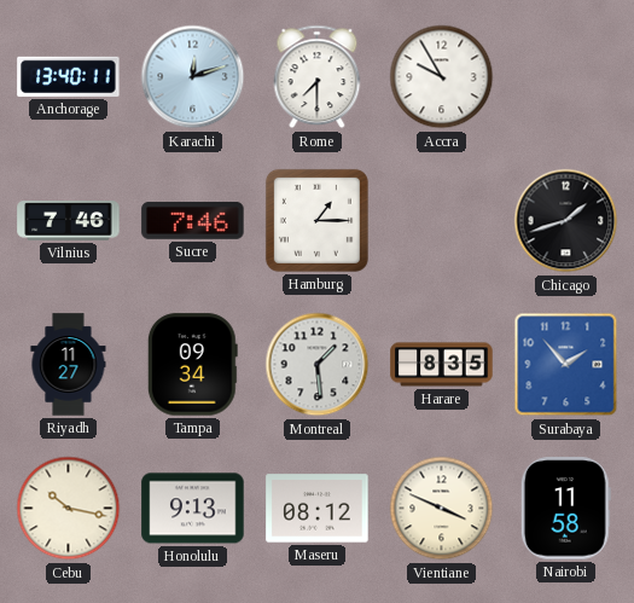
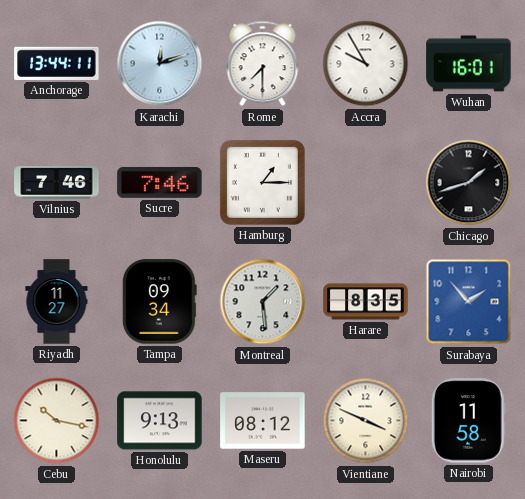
Anchorage: 13:40 -> 13:44 (57, 63)
Wuhan: none -> 16:01 (469, 64)
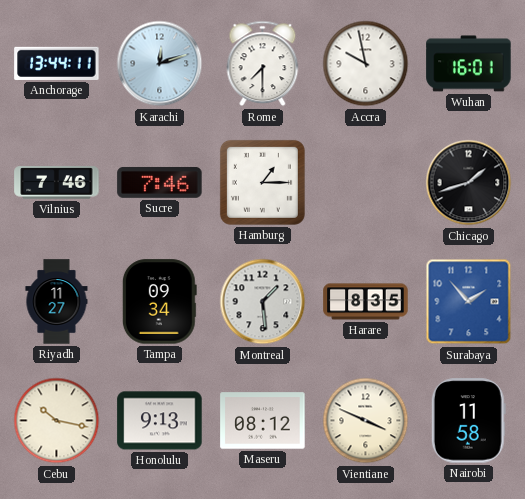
Accra: 9:55 -> 9:58 (366, 64)
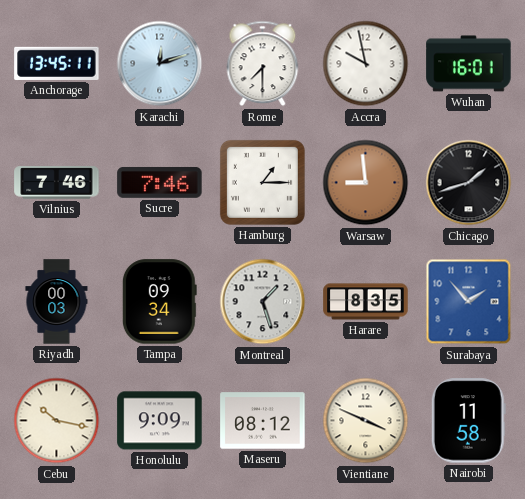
Anchorage: 13:44 -> 13:45 (57, 63)
Warsaw: none -> 8:59 (366, 183)
Riyadh: 11:27 -> 00:03 (57, 302)
Montreal: 1:29 -> 1:27 (263, 302)
Honolulu: 9:13 -> 9:09 (160, 421)
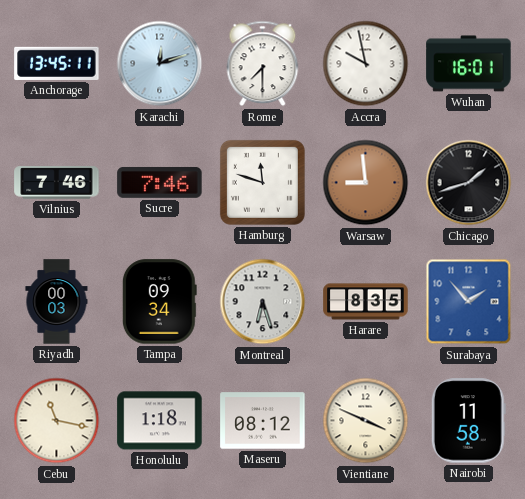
Hamburg: 1:15 -> 11:48 (262, 182)
Montreal: 1:27 -> 6:27 (263, 302)
Cebu: 10:17 -> 11:17 (57, 421)
Honolulu: 9:09 -> 1:18 (160, 421)
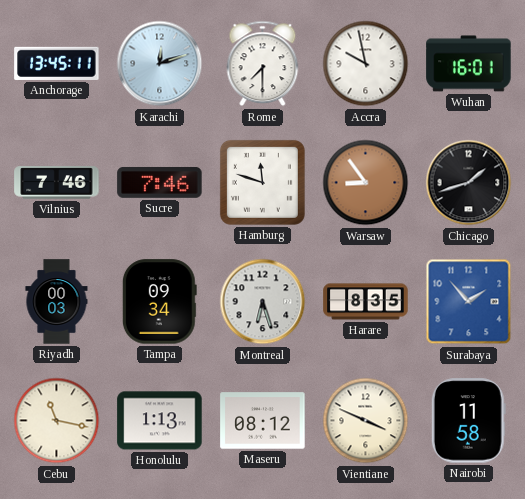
Warsaw: 8:59 -> 8:54 (366, 183)
Honolulu: 1:18 -> 1:13 (160, 421)
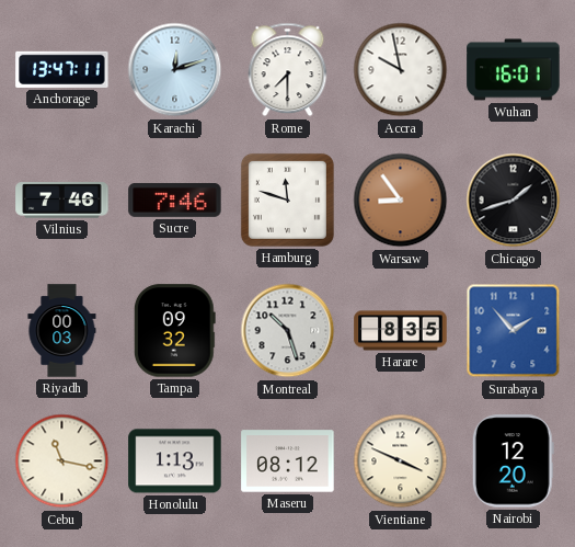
Anchorage: 13:45 -> 13:47 (62, 69)
Tampa: 09:34 -> 09:32 (174, 331)
Montreal: 6:27 -> 10:27 (288, 331)
Nairobi: 11:58 -> 12:20 (513, 461)
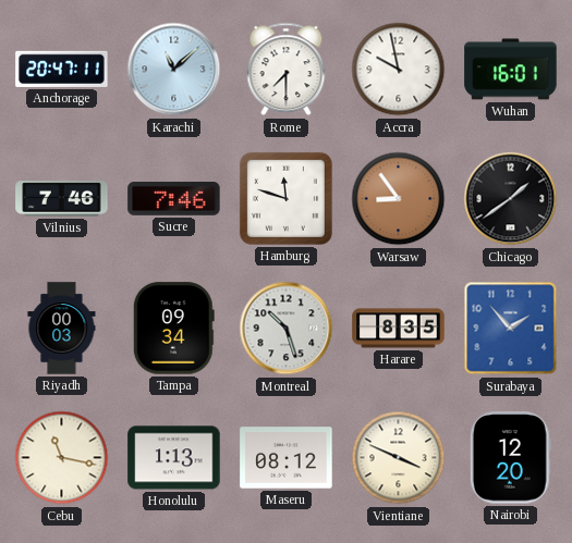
Anchorage: 13:47 -> 20:47 (62, 69)
Karachi: 12:12 -> 11:08 (174, 70)
Chicago: 1:42 -> 1:39 (511, 199)
Tampa: 09:32 -> 09:34 (173, 329)
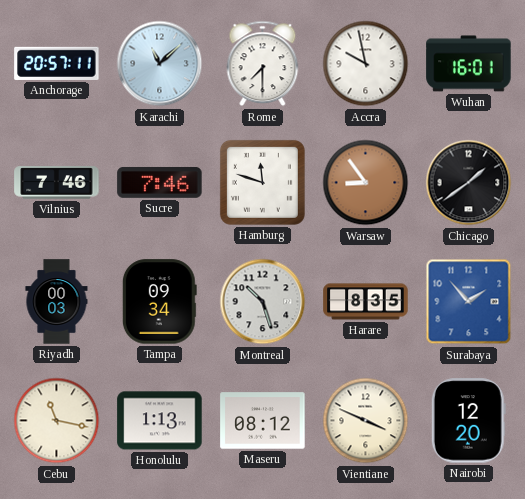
Anchorage: 20:47 -> 20:57 (57, 63)
